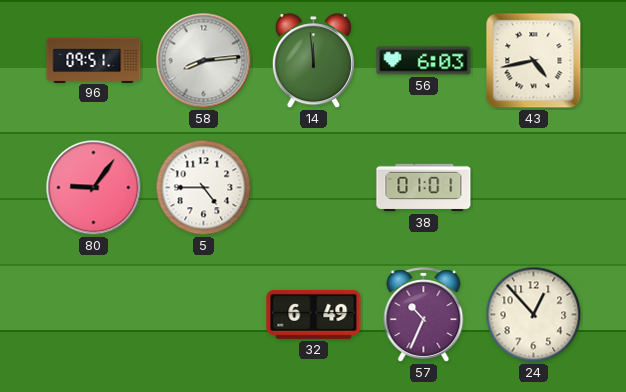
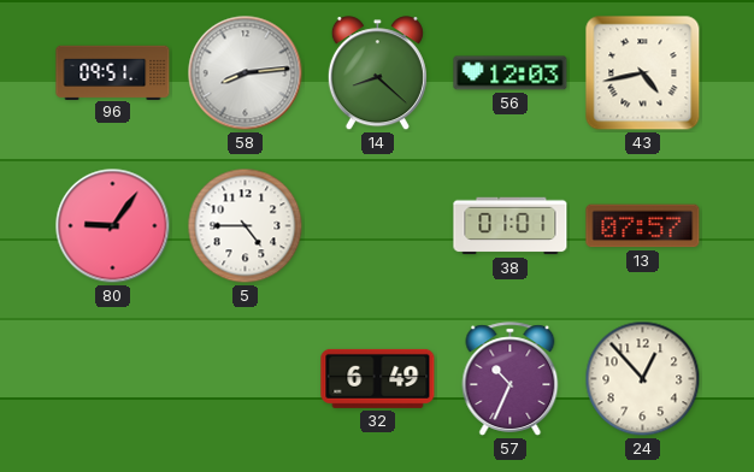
14: 11:59 -> 8:22 (377, 73)
56: 6:03 -> 12:03 (511, 73)
13: none -> 07:57 (643, 226)
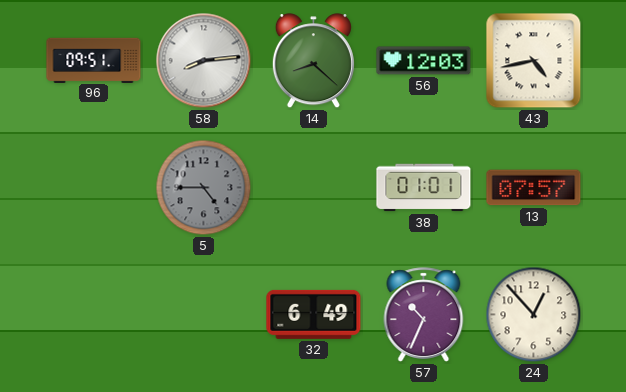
80: 9:06 -> none (113, 226)
5 dial: white -> grey (204, 188)
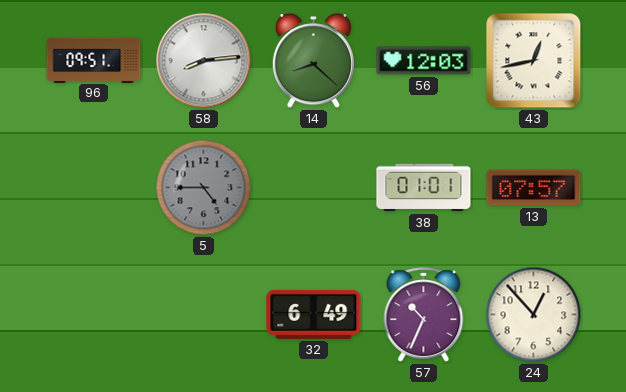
43: 4:43 -> 12:43 (534, 61)
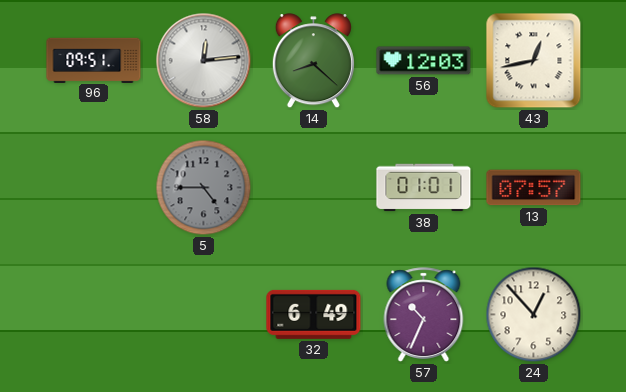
58: 8:14 -> 12:14 (204, 61)
